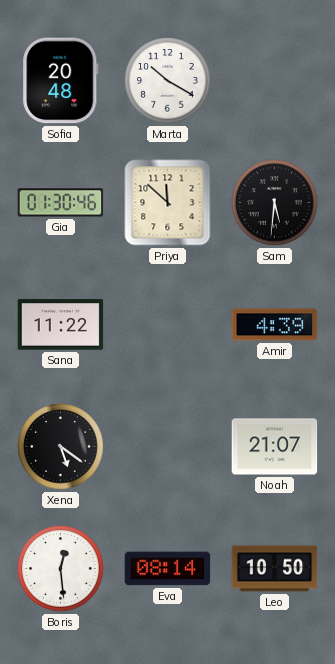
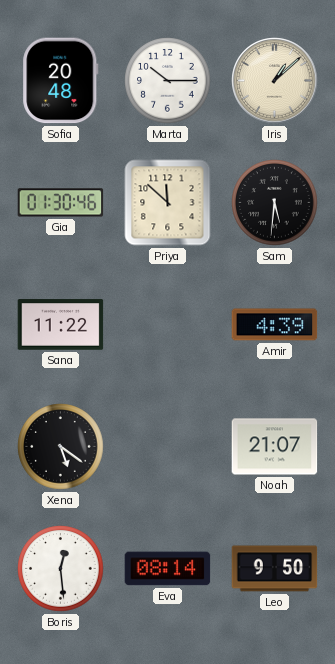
Marta: 10:20 -> 10:15 (168, 81)
Iris: none -> 1:08 (275, 81)
Leo: 10:50 -> 9:50 (275, 569)
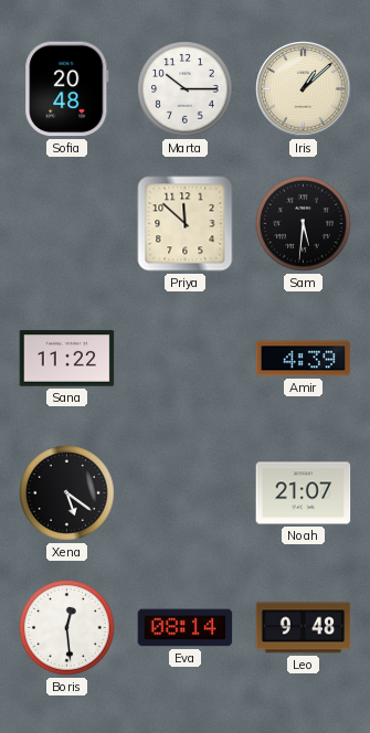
Gia: 01:30 -> none (61, 203)
Leo: 9:50 -> 9:48 (304, 628)
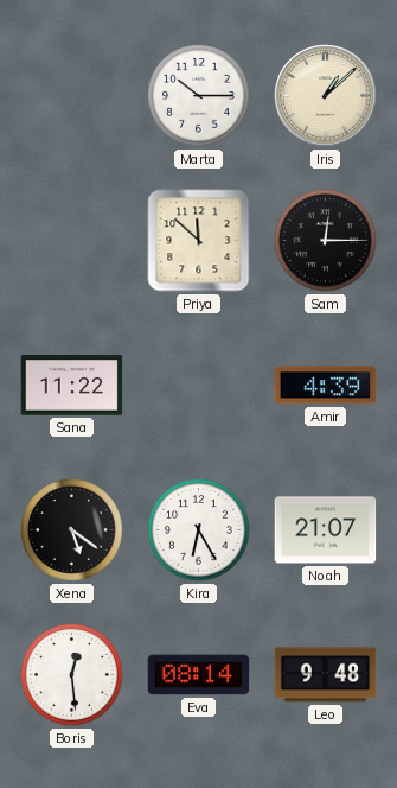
Sofia: 20:48 -> none (67, 89)
Sam: 5:31 -> 12:15 (326, 241)
Kira: none -> 6:25 (199, 530)
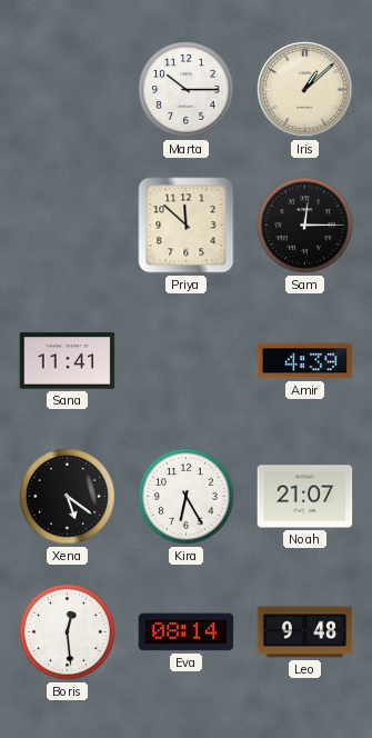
Sana: 11:22 -> 11:41 (68, 361)
